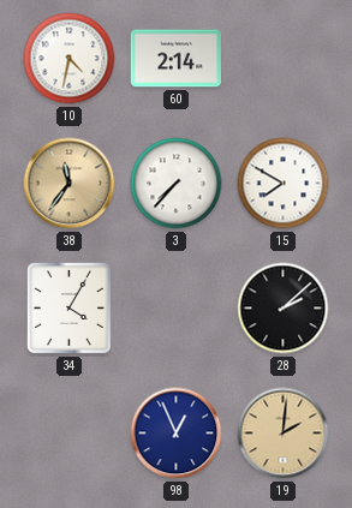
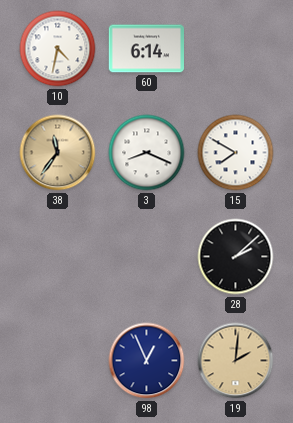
60: 2:14 -> 6:14 (147, 49)
3: 7:37 -> 8:19 (147, 153)
34: 4:05 -> none (68, 307)
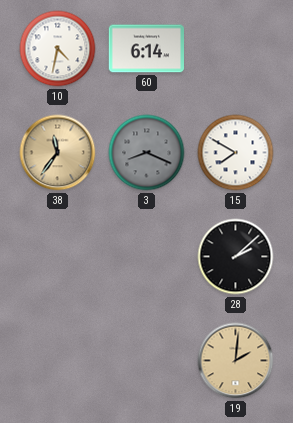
3 dial: white -> grey (147, 153)
98: 12:56 -> none (147, 361)
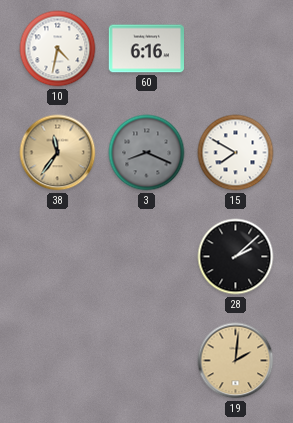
60: 6:14 -> 6:16 (147, 49)
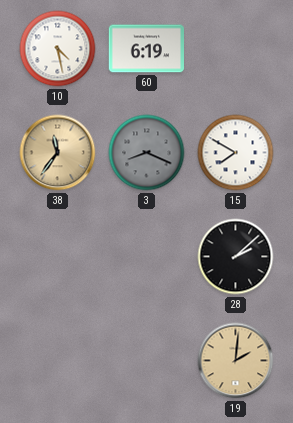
10: 4:32 -> 4:28 (58, 49)
60: 6:16 -> 6:19 (147, 49)
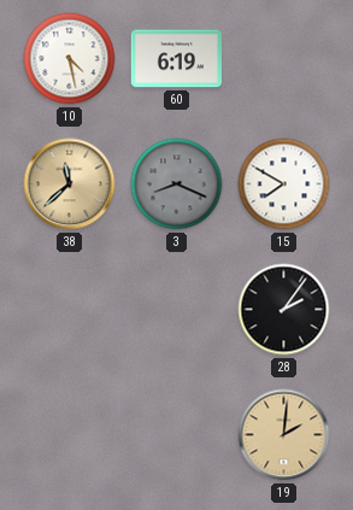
38: 11:36 -> 11:38 (70, 184)
28: 2:08 -> 2:06 (284, 310)
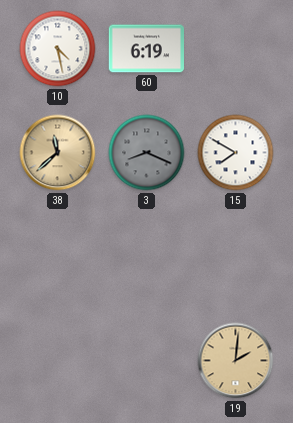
28: 2:06 -> none (284, 310)
